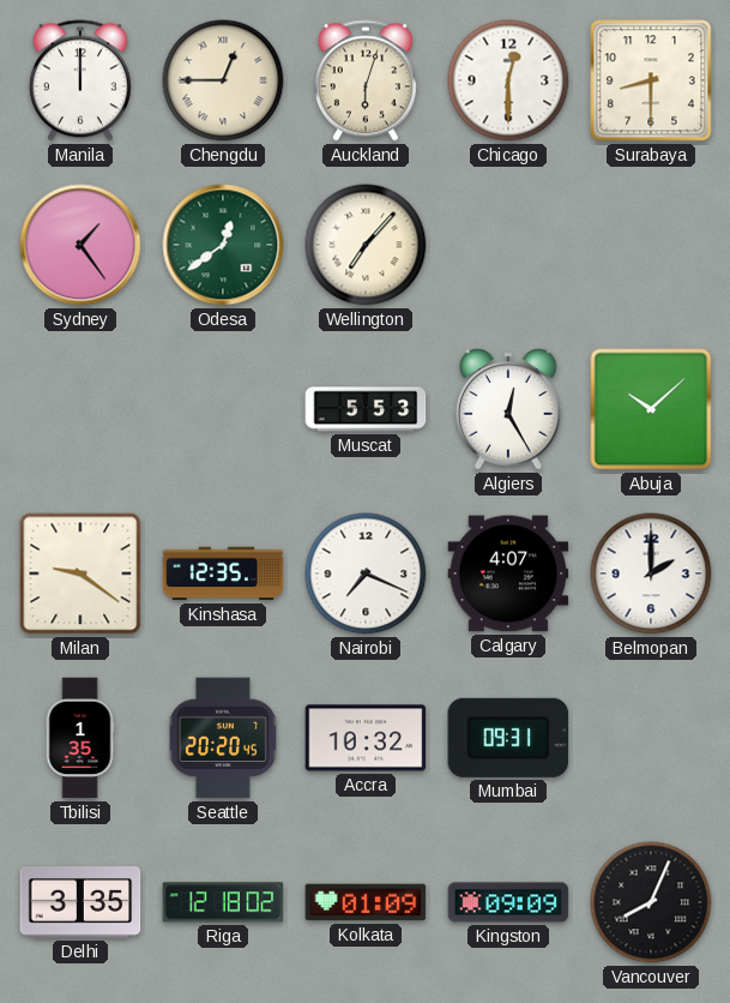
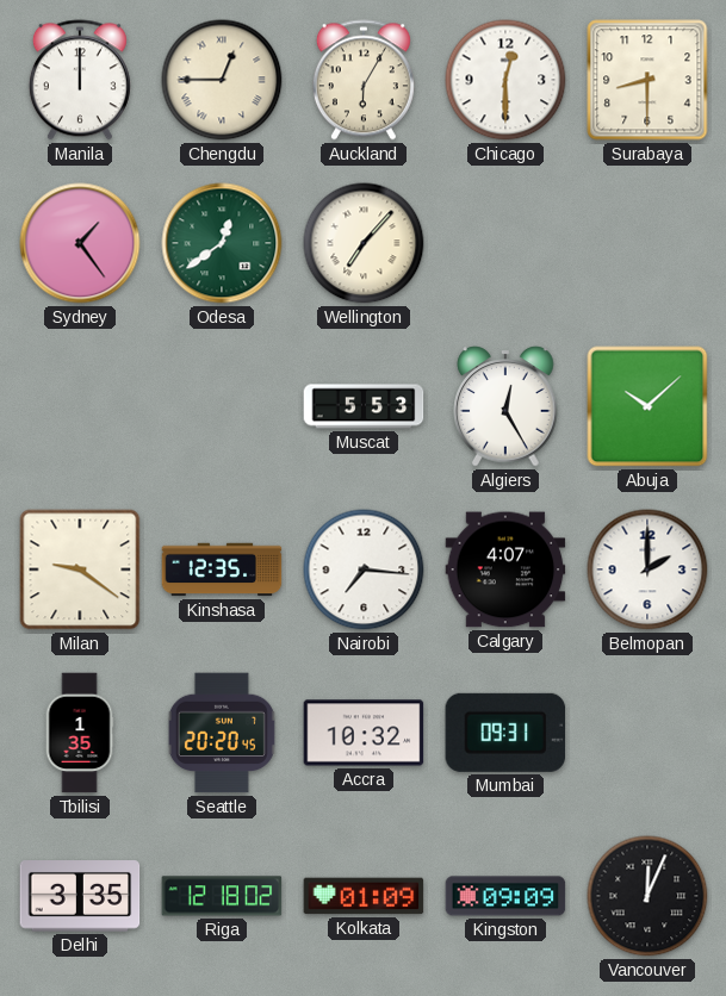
Auckland: 6:03 -> 6:05 (364, 80)
Nairobi: 7:19 -> 7:16 (364, 569)
Vancouver: 8:04 -> 12:04 (647, 896)
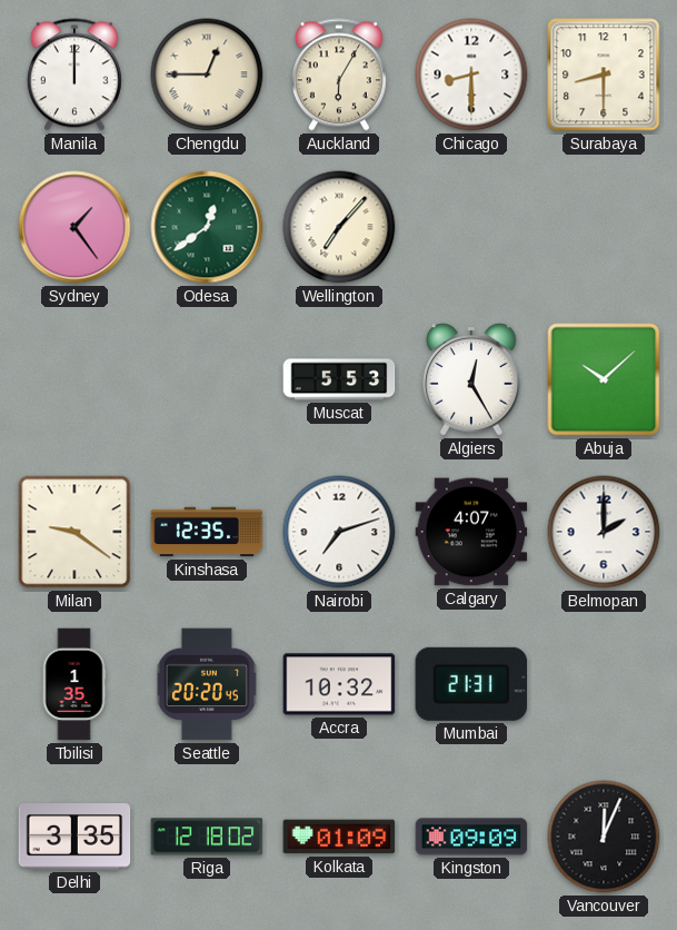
Chicago: 12:30 -> 8:30 (471, 75)
Nairobi: 7:16 -> 7:12 (339, 532)
Mumbai: 09:31 -> 21:31 (471, 684)
